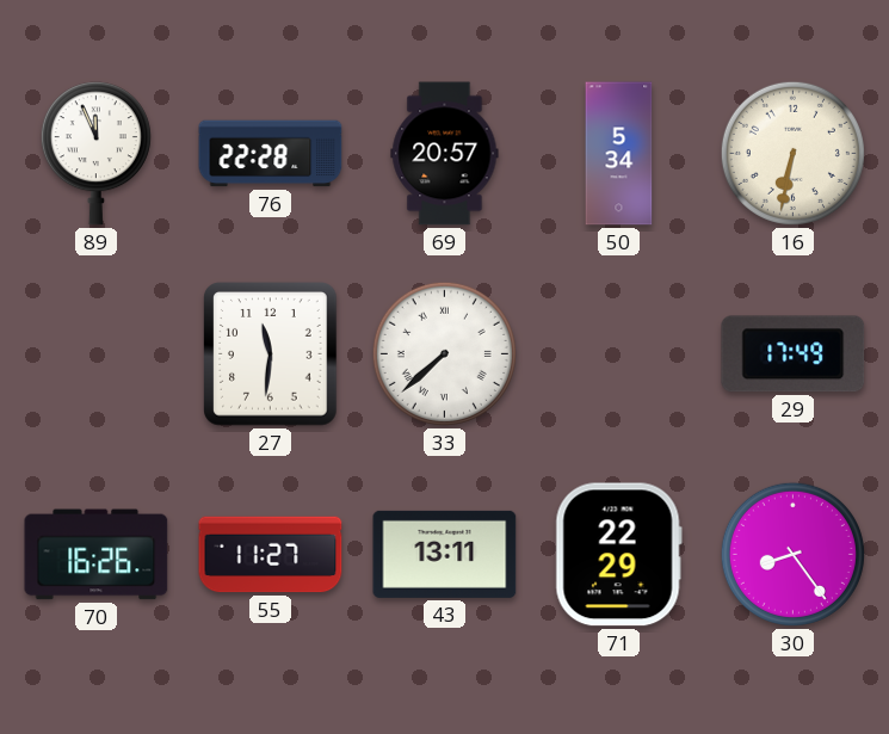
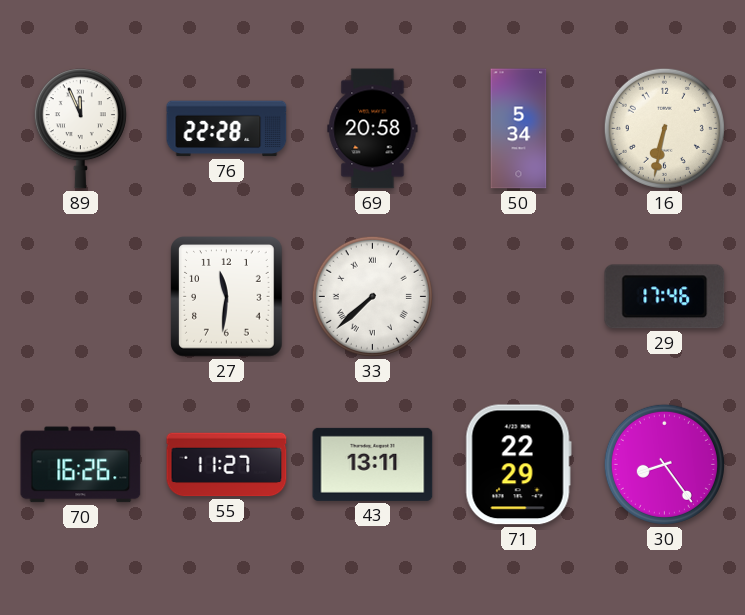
69: 20:57 -> 20:58 (373, 129)
29: 17:49 -> 17:46 (665, 297)
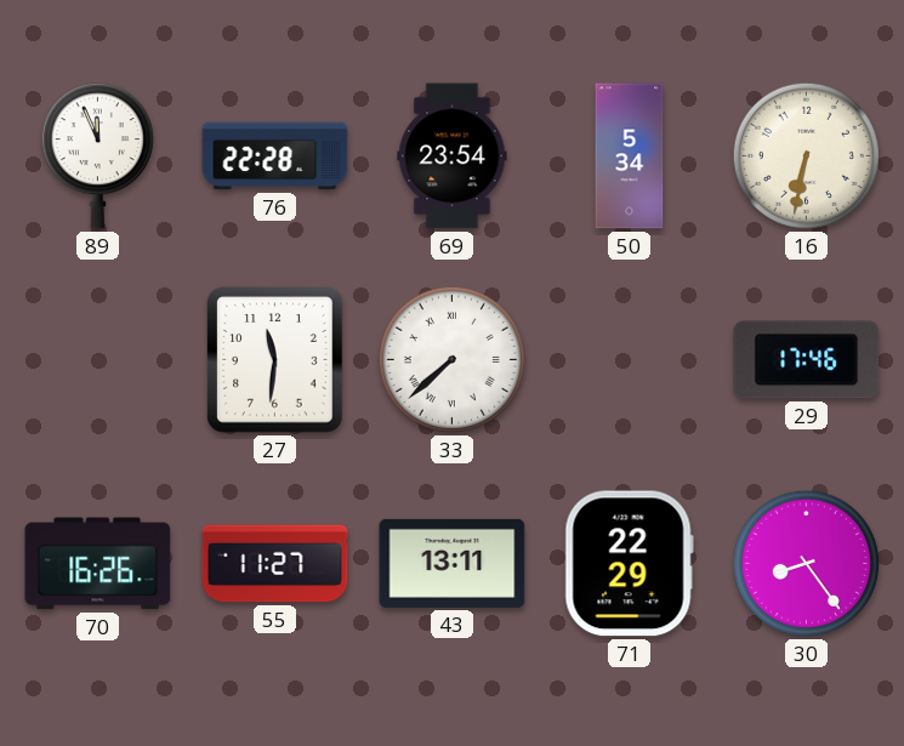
69: 20:58 -> 23:54 (453, 156)
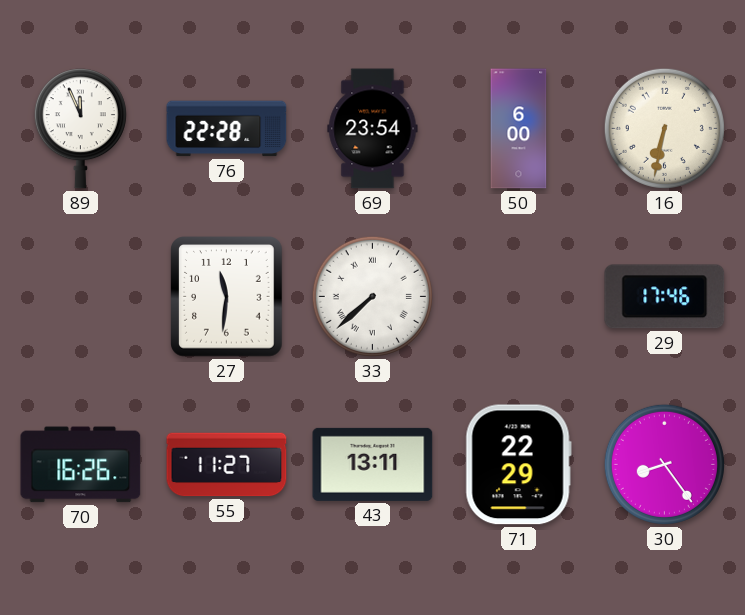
50: 5:34 -> 6:00 (519, 129)
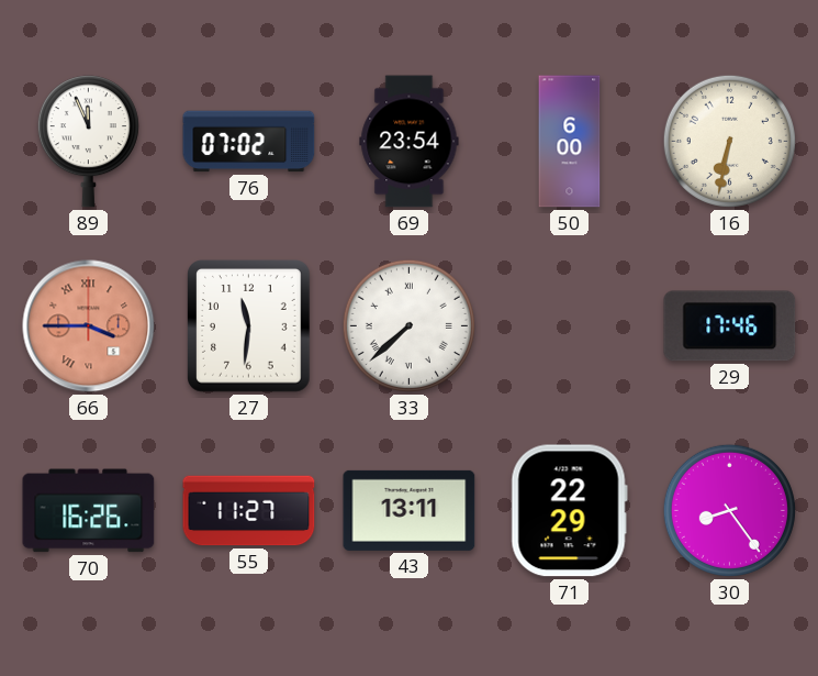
76: 22:28 -> 07:02 (249, 142)
66: none -> 3:45 (89, 326)
